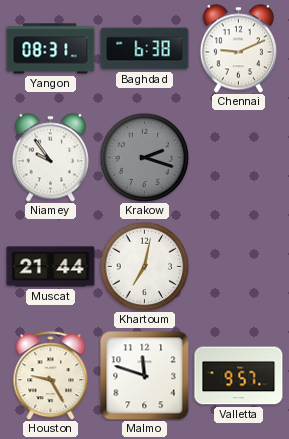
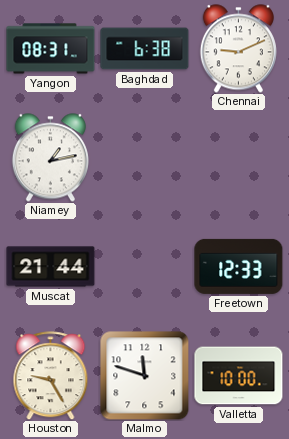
Niamey: 9:54 -> 1:13 (50, 158)
Krakow: 2:18 -> none (144, 157)
Khartoum: 7:02 -> none (144, 266)
Freetown: none -> 12:33 (239, 266)
Valletta: 9:57 -> 10:00 (239, 376)
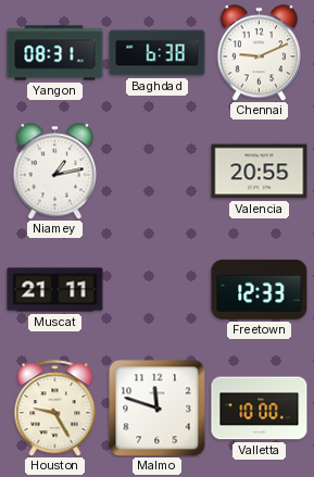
Valencia: none -> 20:55 (260, 172)
Muscat: 21:44 -> 21:11 (55, 290)
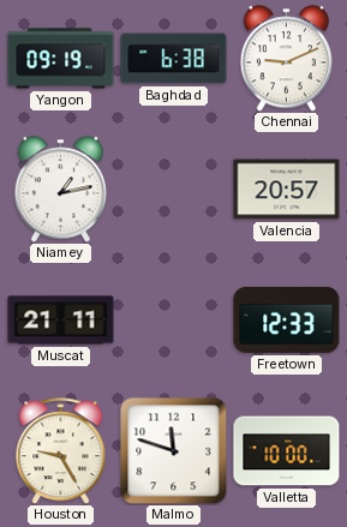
Yangon: 08:31 -> 09:19 (61, 59)
Valencia: 20:55 -> 20:57 (287, 190)
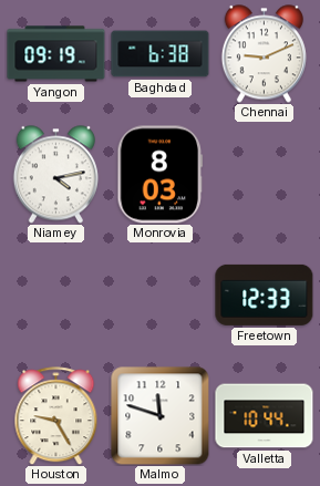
Niamey: 1:13 -> 4:13 (55, 175)
Monrovia: none -> 8:03 (161, 175)
Valencia: 20:57 -> none (287, 190)
Muscat: 21:11 -> none (61, 321)
Valletta: 10:00 -> 10:44 (265, 416)
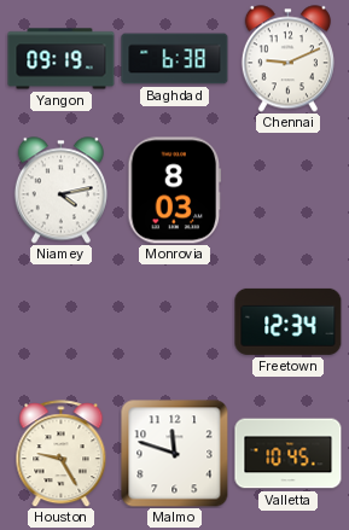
Freetown: 12:33 -> 12:34 (289, 321)
Valletta: 10:44 -> 10:45 (289, 454)
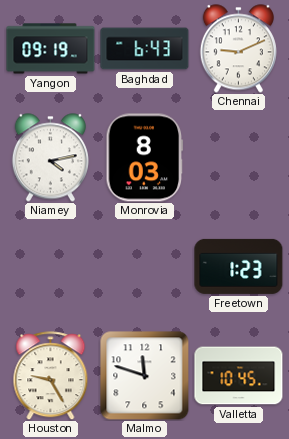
Baghdad: 6:38 -> 6:43 (145, 49)
Freetown: 12:34 -> 1:23 (239, 266)
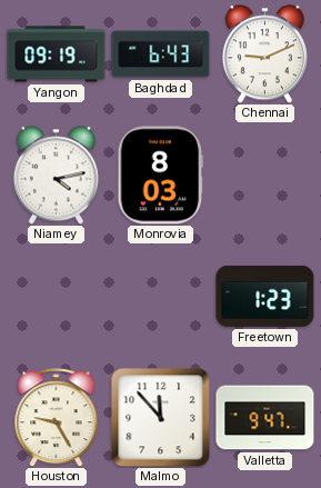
Malmo: 11:48 -> 11:53 (161, 418)
Valletta: 10:45 -> 9:47 (265, 418)
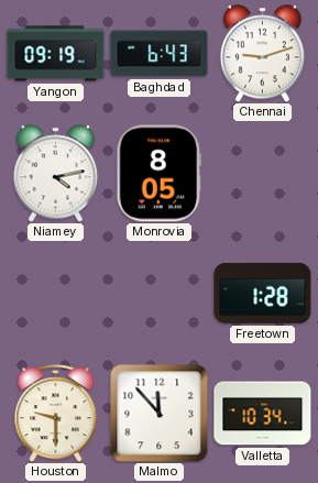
Chennai: 9:11 -> 9:12 (262, 54)
Monrovia: 8:03 -> 8:05 (160, 174)
Freetown: 1:23 -> 1:28 (263, 293)
Houston: 9:25 -> 9:30 (56, 414)
Valletta: 9:47 -> 10:34 (263, 414)
